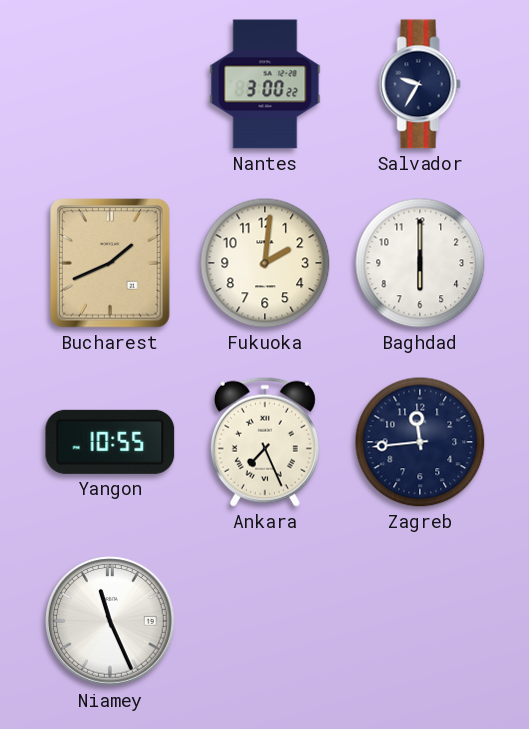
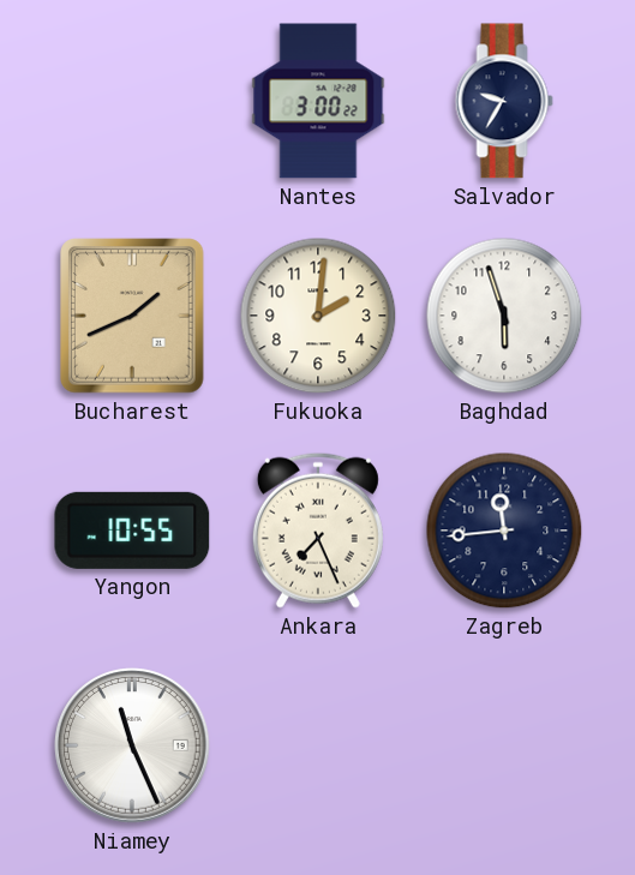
Baghdad: 6:00 -> 5:57 (504, 316)
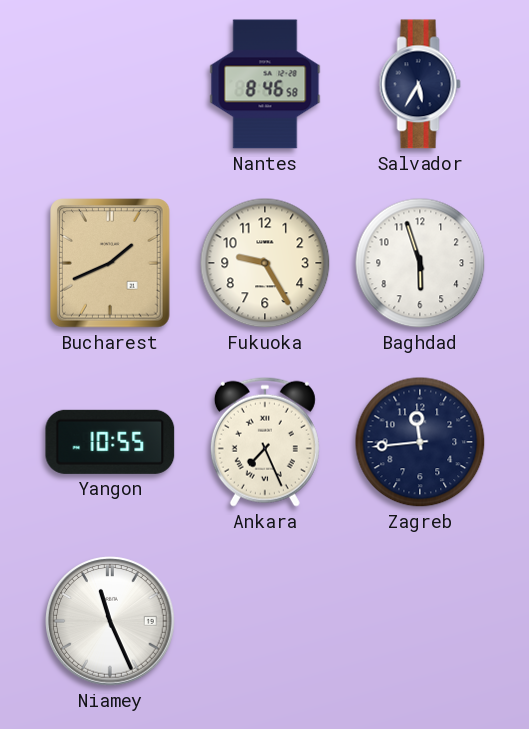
Nantes: 3:00 -> 8:46 (265, 84)
Salvador: 9:35 -> 5:35 (420, 84)
Fukuoka: 2:01 -> 9:25 (265, 263)
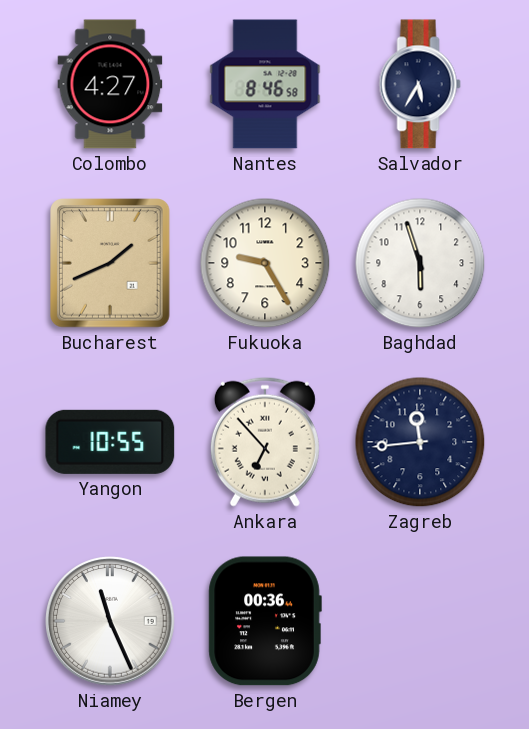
Colombo: none -> 4:27 (110, 84)
Ankara: 7:26 -> 6:53 (265, 442)
Bergen: none -> 00:36 (265, 621)
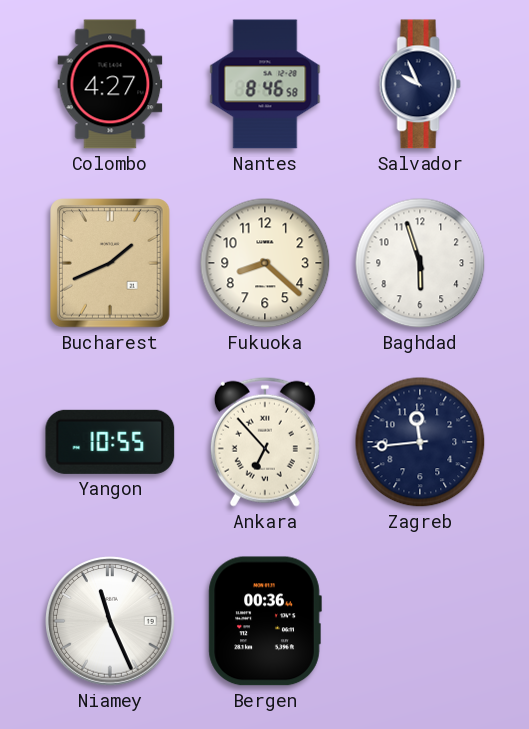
Salvador: 5:35 -> 9:56 (420, 84)
Fukuoka: 9:25 -> 8:22 (265, 263)
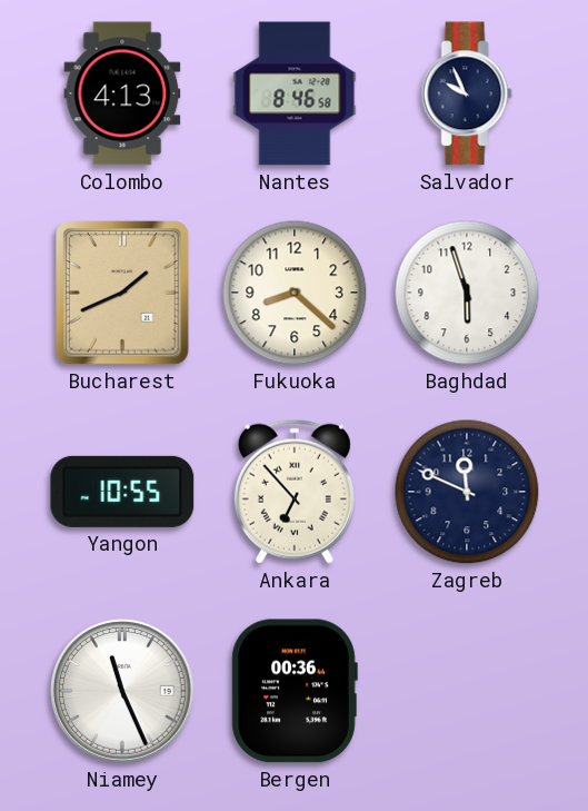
Colombo: 4:27 -> 4:13 (122, 93)
Zagreb: 11:44 -> 11:49 (467, 492)
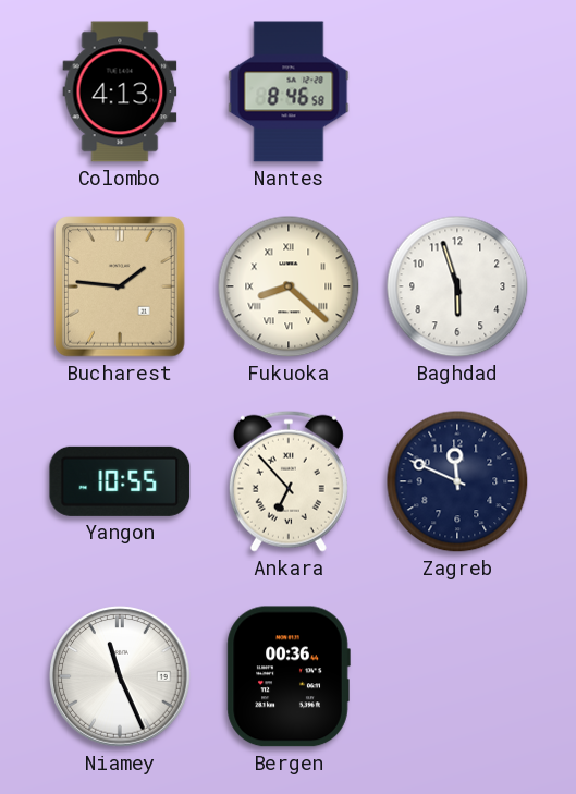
Salvador: 9:56 -> none (467, 93)
Bucharest: 1:41 -> 1:46 (120, 286)
Fukuoka numerals: Arabic -> Roman (289, 286)
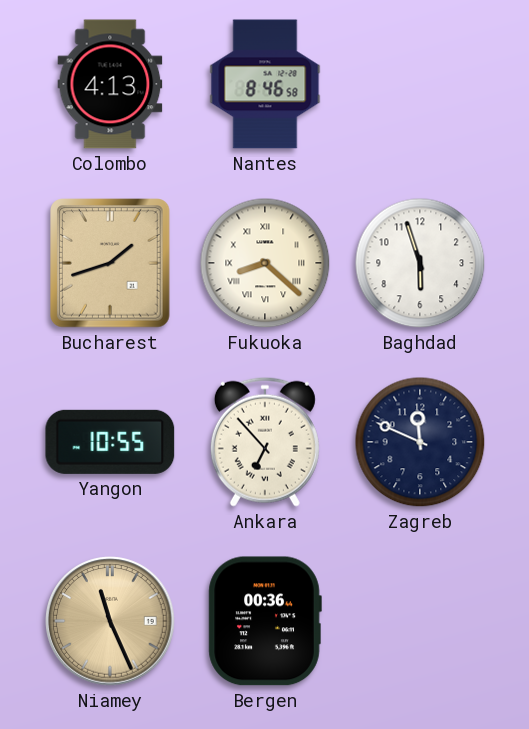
Bucharest: 1:46 -> 1:42 (110, 263)
Niamey dial: white -> champagne (110, 621)
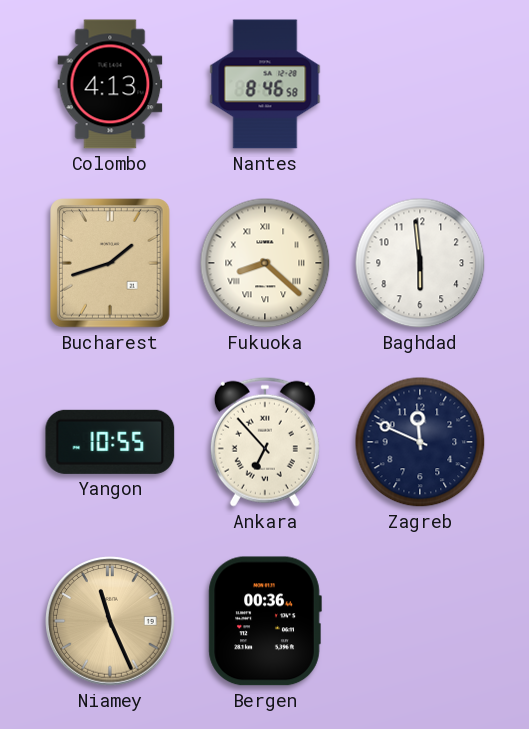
Baghdad: 5:57 -> 5:59 (420, 263)
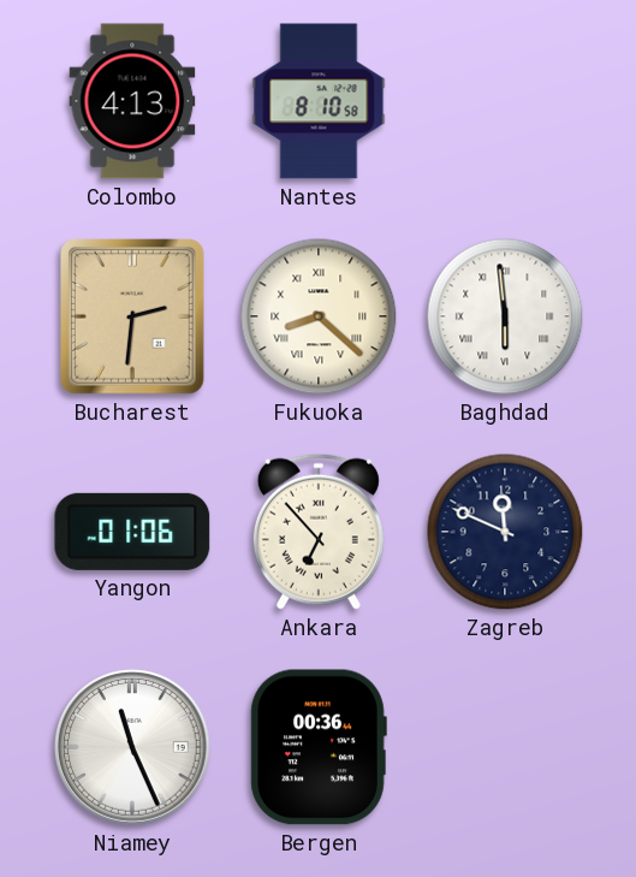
Nantes: 8:46 -> 8:10 (319, 101)
Bucharest: 1:42 -> 2:31 (132, 316)
Baghdad numerals: Arabic -> Roman (505, 316)
Yangon: 10:55 -> 01:06 (132, 532)
Niamey dial: champagne -> white (132, 747)
